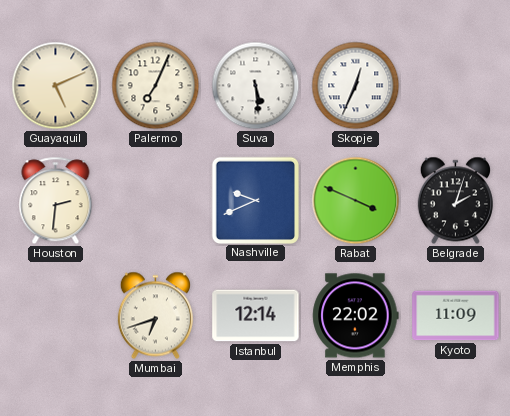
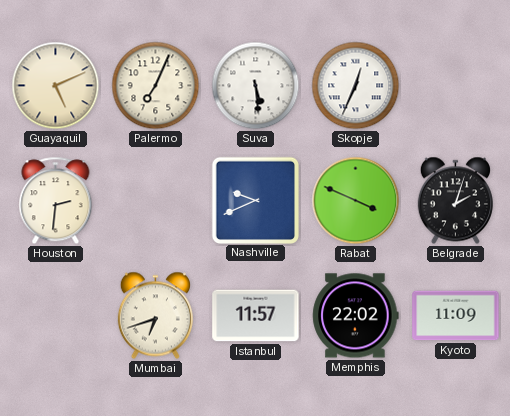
Istanbul: 12:14 -> 11:57 (256, 316)
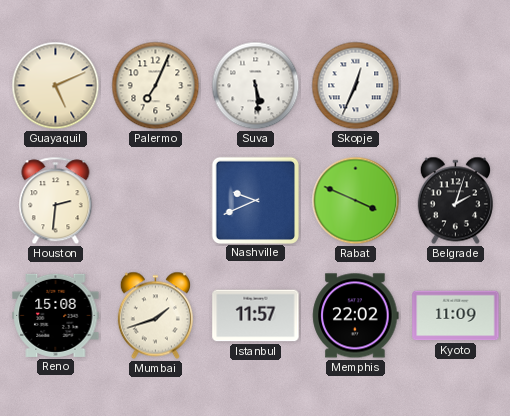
Reno: none -> 15:08 (56, 315)
Mumbai: 6:42 -> 1:42 (155, 316)
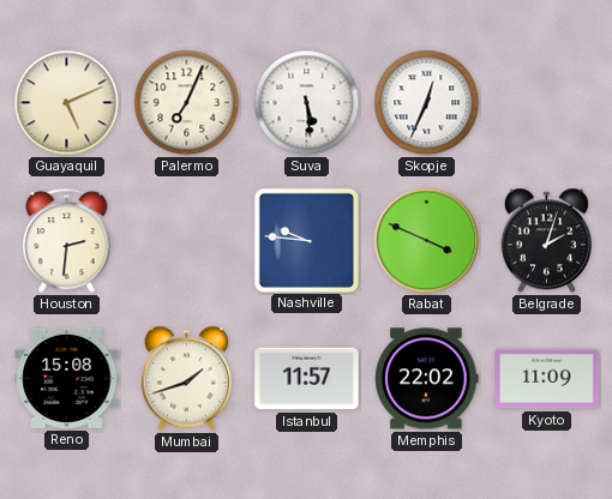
Nashville: 9:41 -> 9:46 (306, 240)
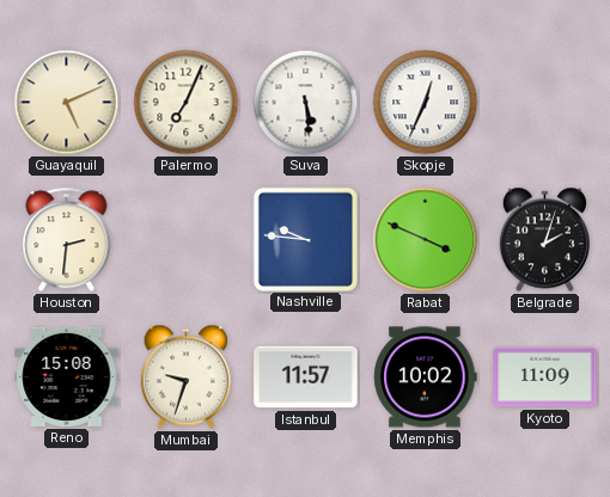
Mumbai: 1:42 -> 9:33 (185, 378)
Memphis: 22:02 -> 10:02 (426, 378)
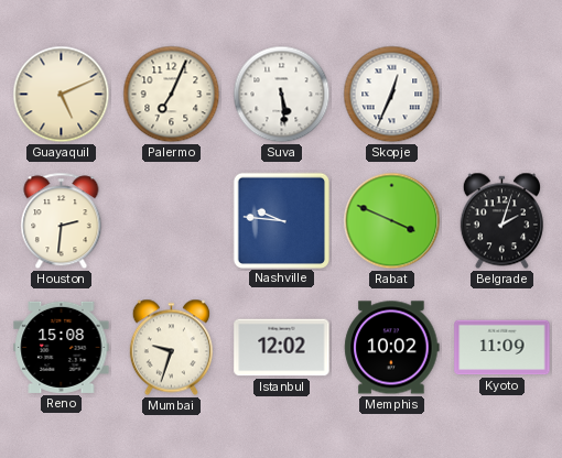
Istanbul: 11:57 -> 12:02 (282, 348)
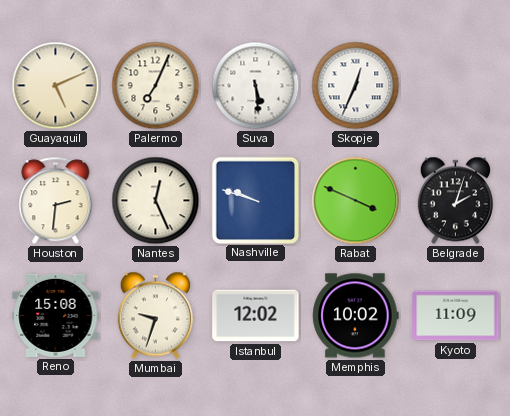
Nantes: none -> 12:26 (156, 201)
Nashville: 9:46 -> 9:48 (255, 200)
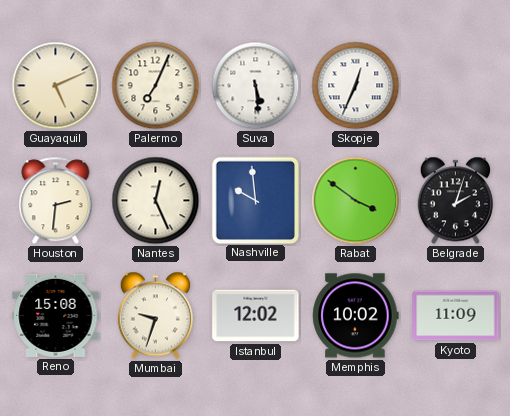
Nashville: 9:48 -> 9:59 (255, 200)
Rabat: 3:49 -> 3:51 (356, 201)
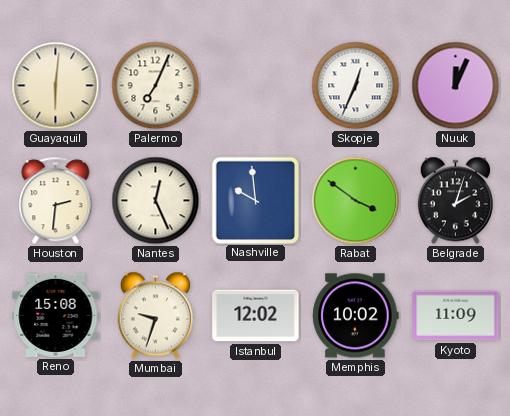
Guayaquil: 5:11 -> 6:01 (56, 86)
Suva: 5:29 -> none (256, 86)
Nuuk: none -> 12:04 (456, 86)
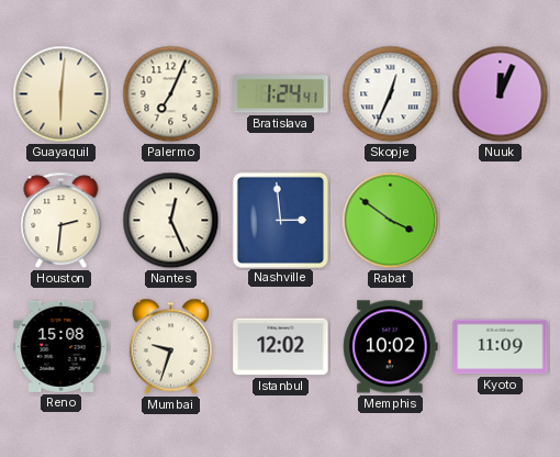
Bratislava: none -> 1:24 (281, 94)
Nashville: 9:59 -> 2:59 (280, 220)
Belgrade: 2:03 -> none (455, 201)
